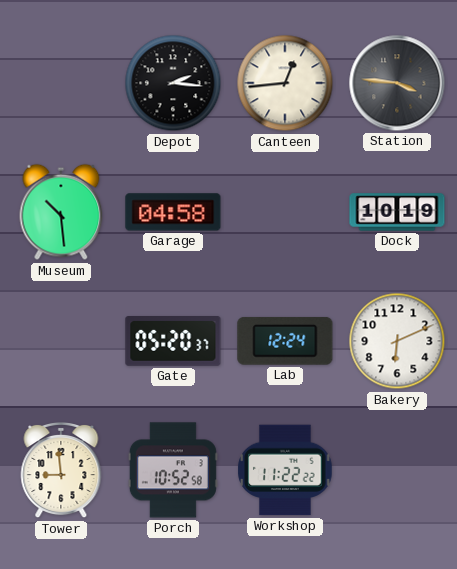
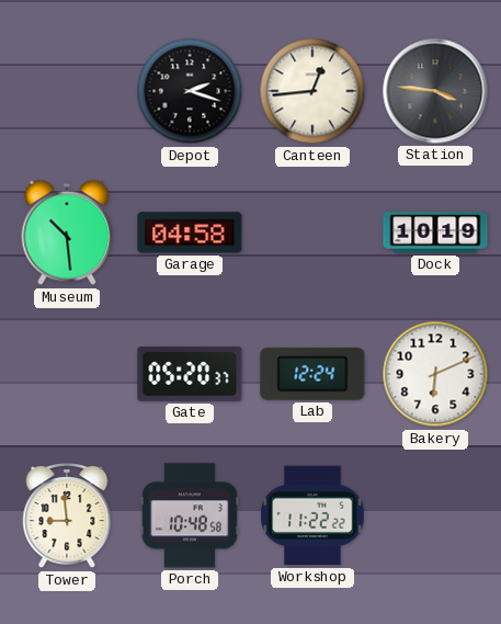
Depot: 2:16 -> 2:18 (190, 91)
Porch: 10:52 -> 10:48 (190, 515)
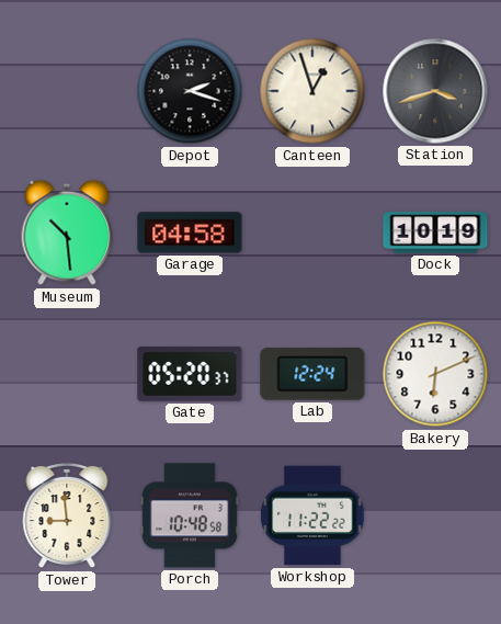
Canteen: 12:44 -> 12:57 (312, 91)
Station: 3:46 -> 3:42 (435, 91)
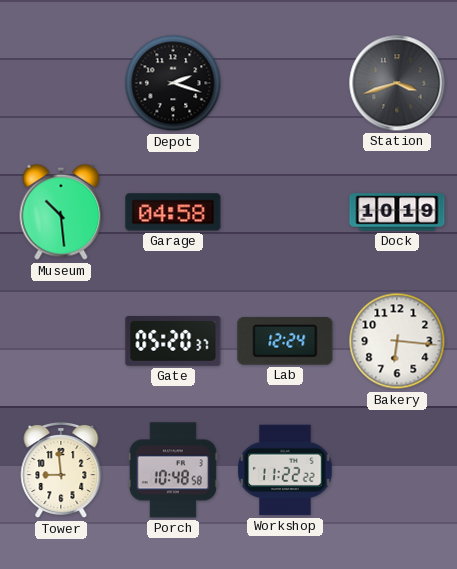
Canteen: 12:57 -> none (312, 91)
Bakery: 6:11 -> 6:16 (397, 341)
